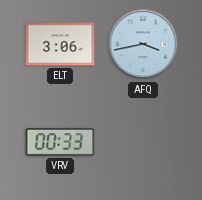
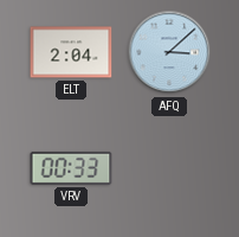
ELT: 3:06 -> 2:04 (71, 52)
AFQ: 3:43 -> 3:08 (169, 52)
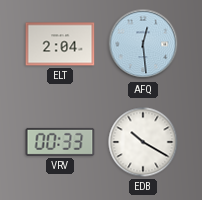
AFQ: 3:08 -> 12:29 (143, 44)
EDB: none -> 10:20 (143, 142)
